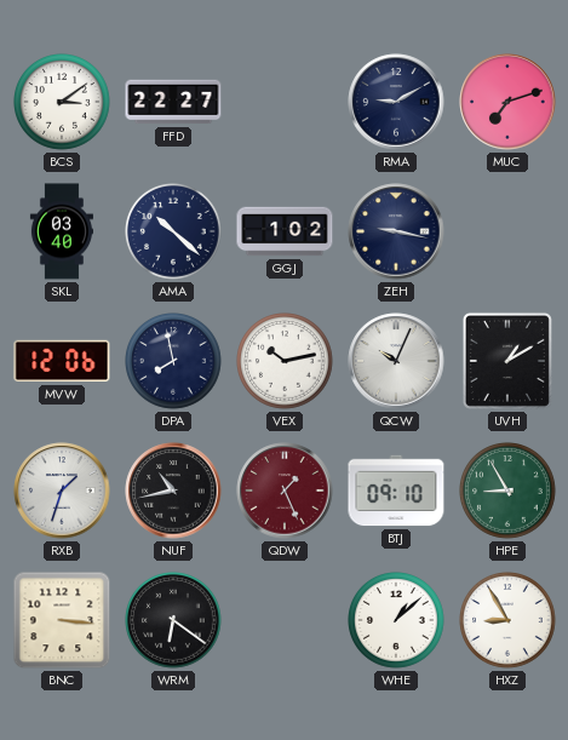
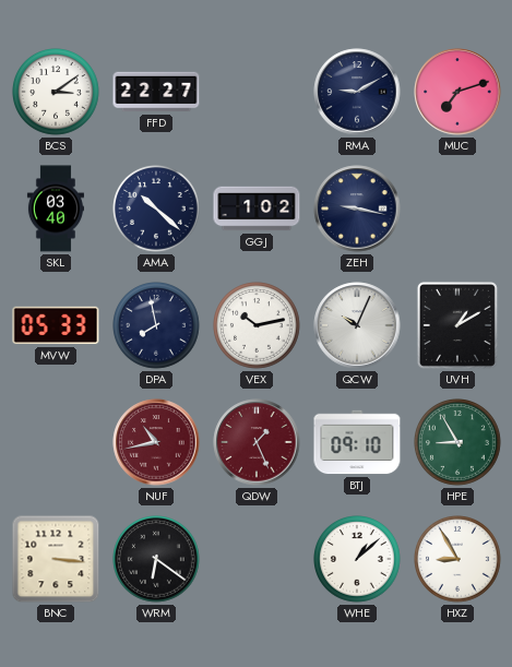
MVW: 12:06 -> 05:33 (56, 325)
RXB: 1:33 -> none (62, 491)
NUF dial: black -> burgundy (156, 442)
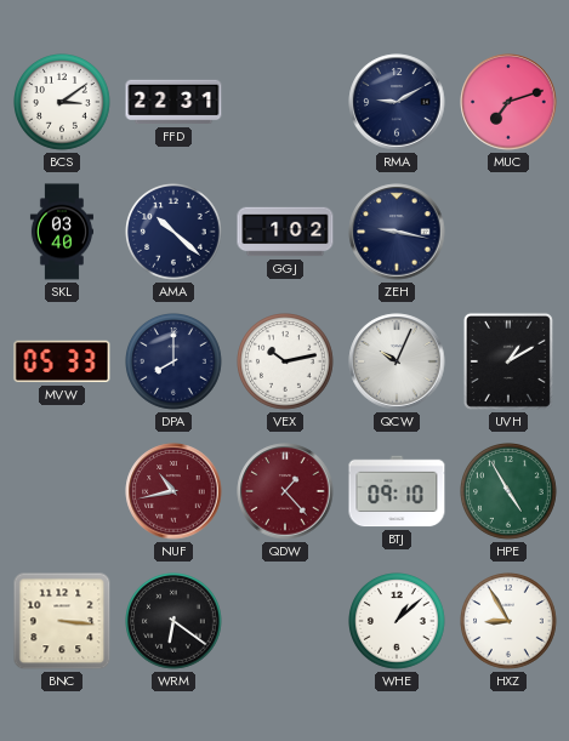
FFD: 22:27 -> 22:31 (173, 102)
DPA: 7:58 -> 8:00 (175, 363)
QDW: 1:26 -> 1:23 (285, 491)
HPE: 8:55 -> 4:55 (510, 492)
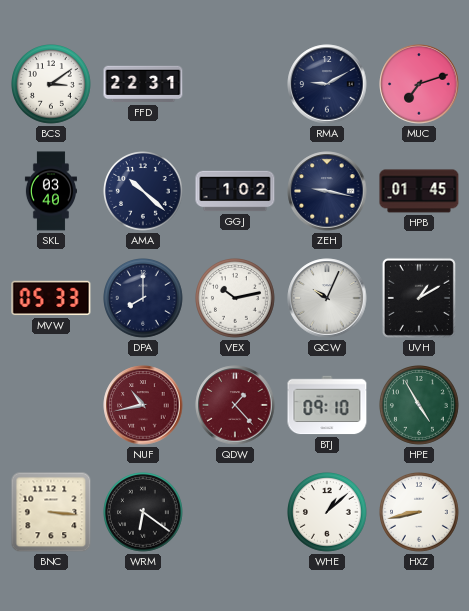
HPB: none -> 01:45 (419, 191)
HXZ: 8:55 -> 8:43 (420, 513)
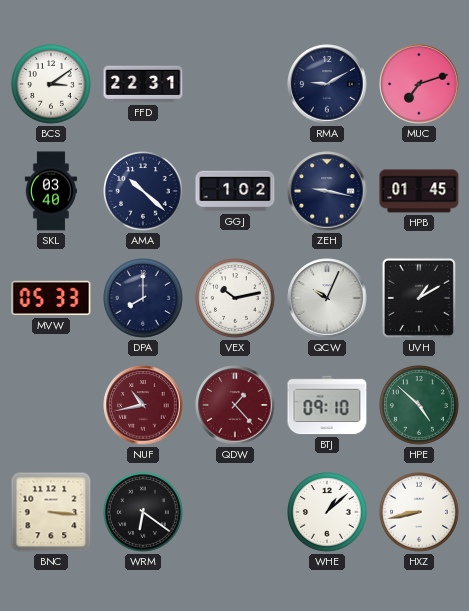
HPE: 4:55 -> 4:52 (420, 406)
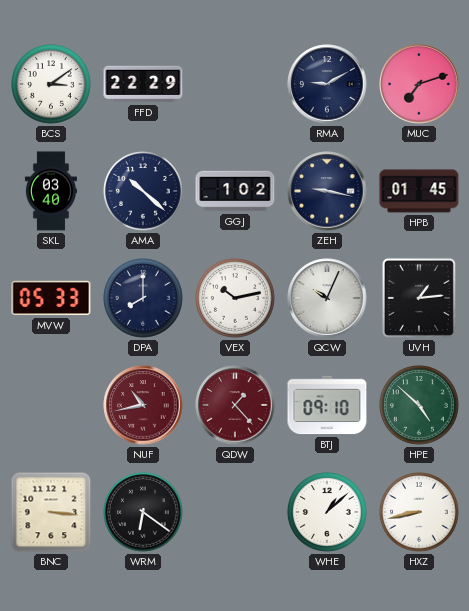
FFD: 22:31 -> 22:29 (143, 84)
UVH: 1:10 -> 1:14 (419, 298)
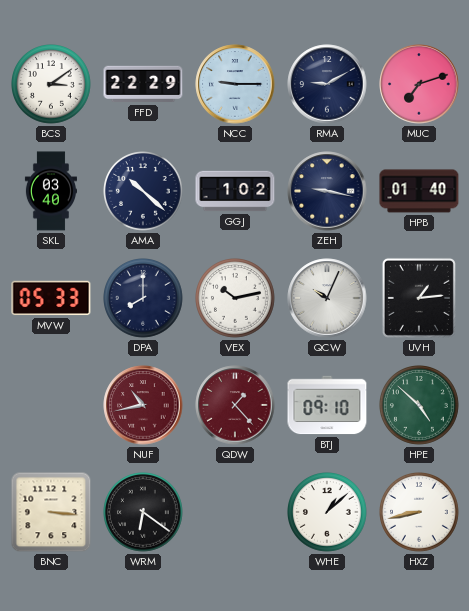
NCC: none -> 9:15 (235, 84)
HPB: 01:45 -> 01:40 (419, 191)
